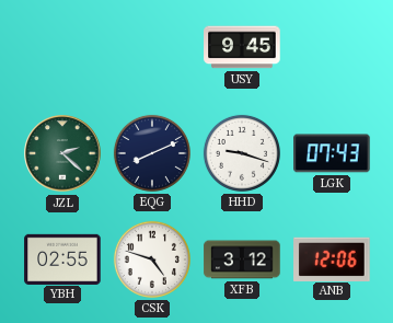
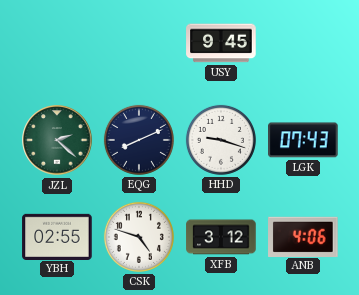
ANB: 12:06 -> 4:06 (303, 236)
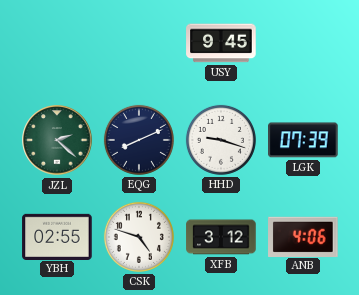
LGK: 07:43 -> 07:39 (303, 140)
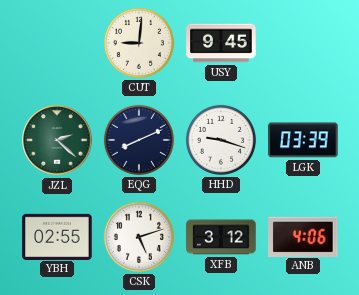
CUT: none -> 9:01 (139, 43)
LGK: 07:39 -> 03:39 (303, 140)
CSK: 4:48 -> 5:12 (139, 237)
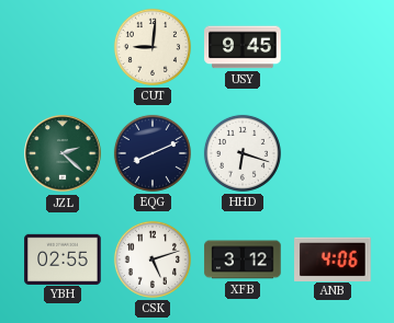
HHD: 9:18 -> 6:18 (243, 153)
LGK: 03:39 -> none (303, 140)
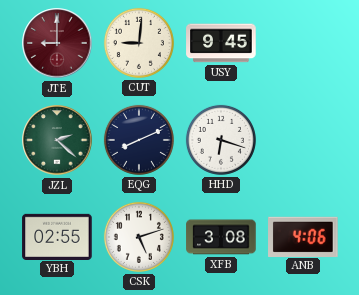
JTE: none -> 9:00 (57, 43)
XFB: 3:12 -> 3:08 (221, 237)
